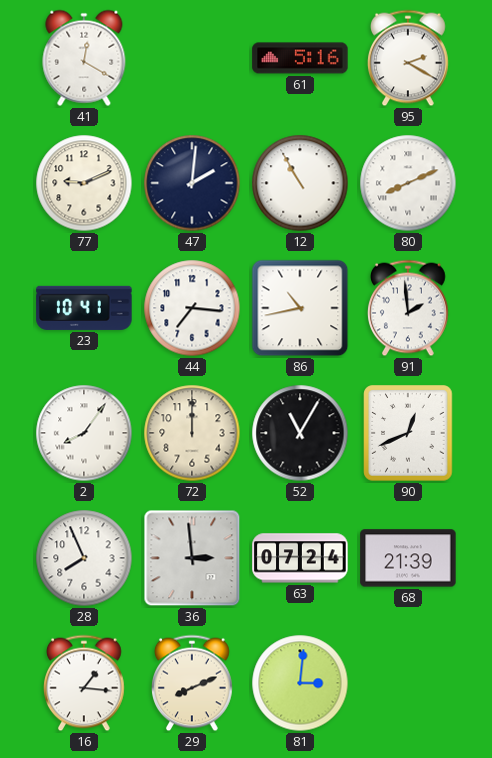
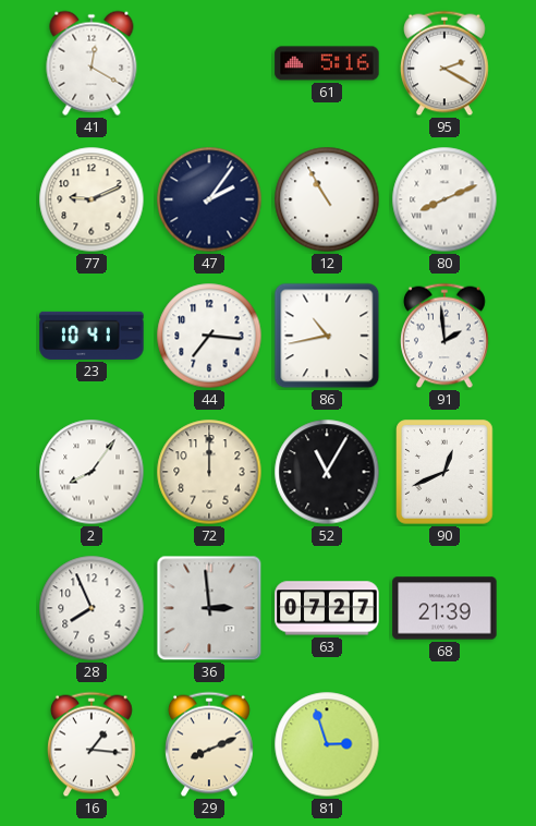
47: 2:01 -> 2:06 (209, 199)
63: 07:24 -> 07:27 (327, 608)
81: 3:01 -> 2:57 (327, 744)
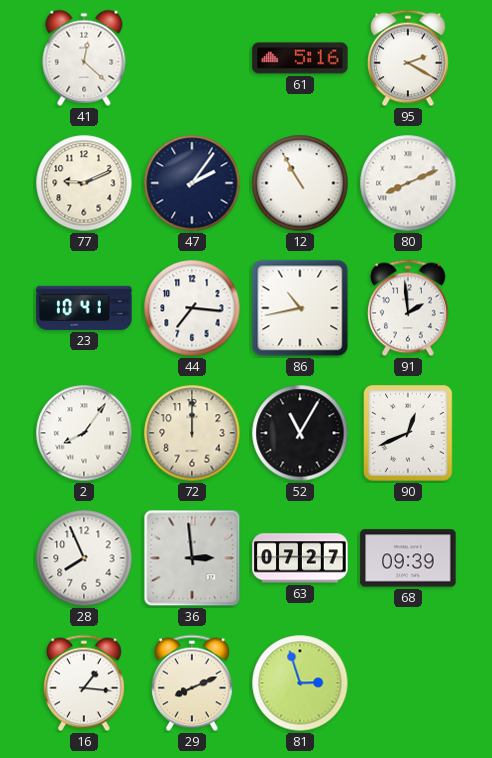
41: 12:20 -> 12:22 (84, 58)
68: 21:39 -> 09:39 (408, 558)
